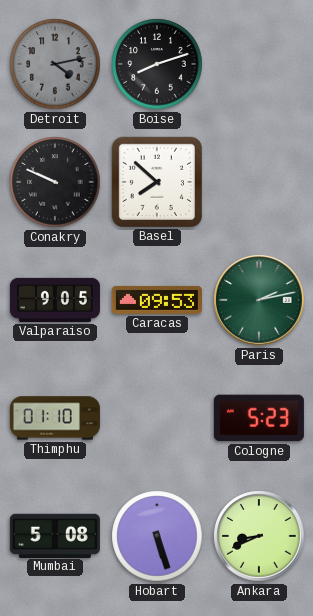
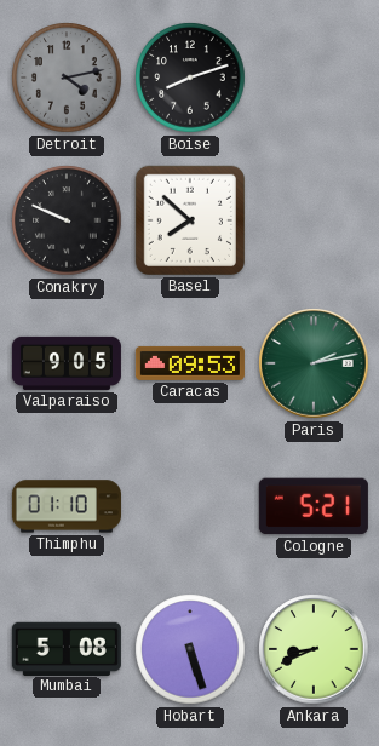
Cologne: 5:23 -> 5:21 (314, 506)
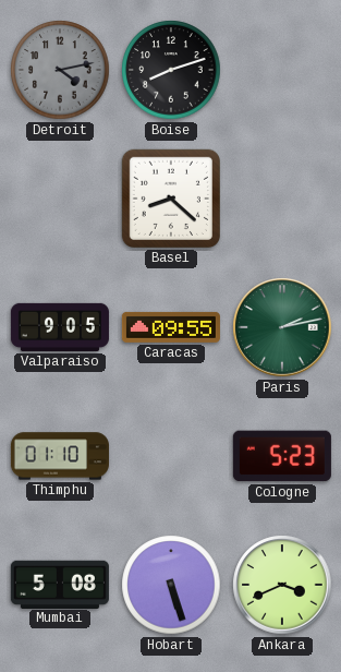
Conakry: 9:49 -> none (67, 220)
Basel: 7:52 -> 8:22 (171, 199)
Caracas: 09:53 -> 09:55 (171, 327)
Cologne: 5:21 -> 5:23 (282, 456)
Ankara: 8:41 -> 3:41 (282, 585)
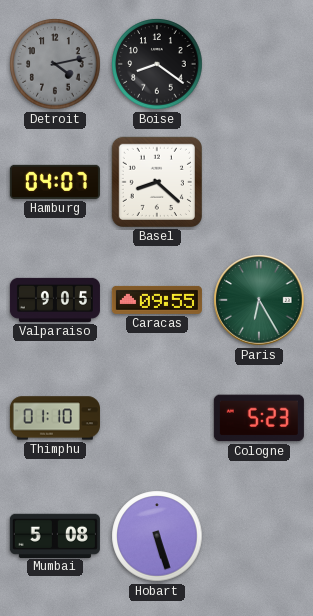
Boise: 8:12 -> 8:21 (157, 64)
Hamburg: none -> 04:07 (55, 182)
Paris: 2:13 -> 6:25 (259, 300)
Ankara: 3:41 -> none (282, 585)
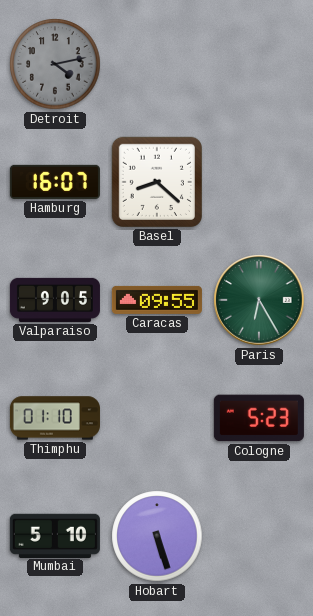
Boise: 8:21 -> none (157, 64)
Hamburg: 04:07 -> 16:07 (55, 182)
Mumbai: 5:08 -> 5:10 (55, 535)
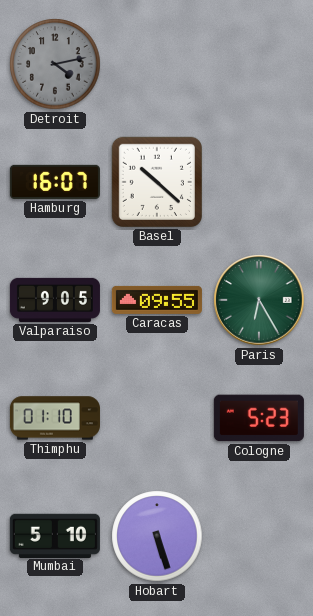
Basel: 8:22 -> 10:22 (157, 182)
